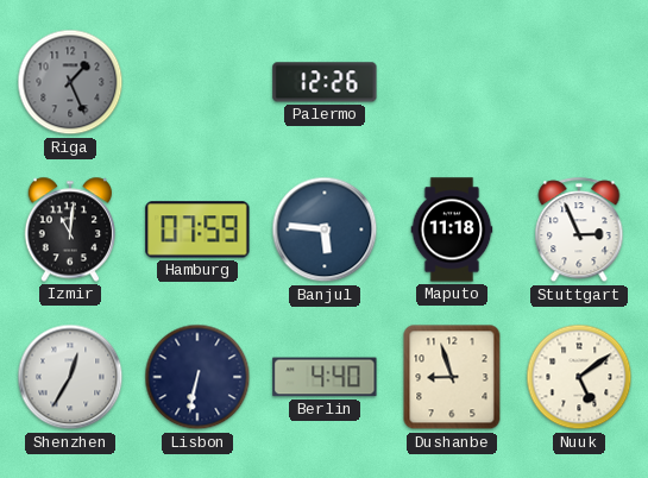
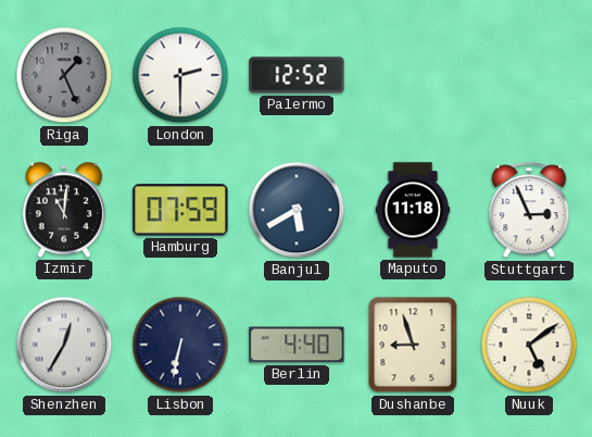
London: none -> 2:30 (180, 75)
Palermo: 12:26 -> 12:52 (297, 75)
Banjul: 5:46 -> 5:40 (297, 210)
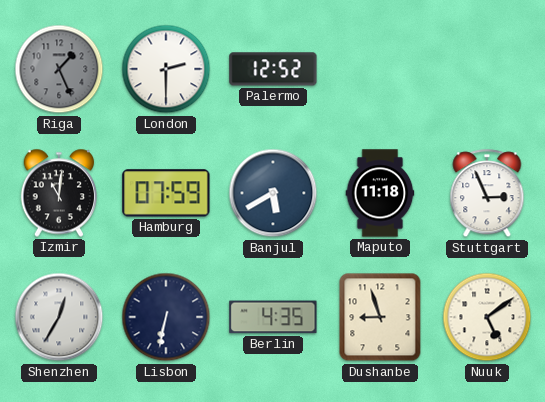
Berlin: 4:40 -> 4:35 (273, 317)
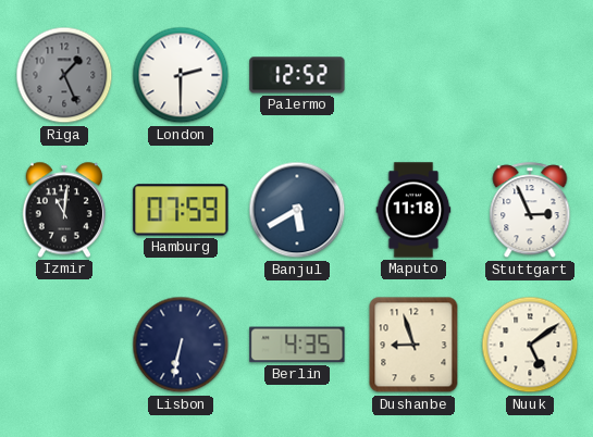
Shenzhen: 12:35 -> none (59, 317)
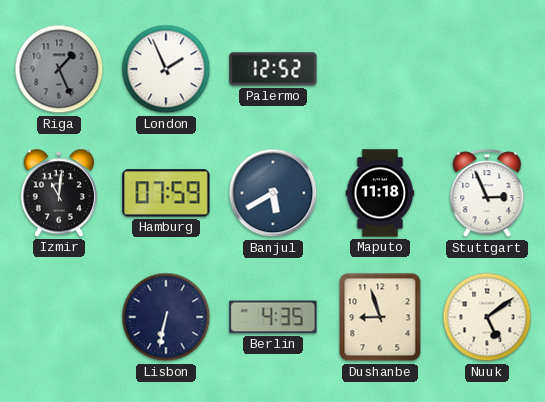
London: 2:30 -> 1:56 (166, 69)
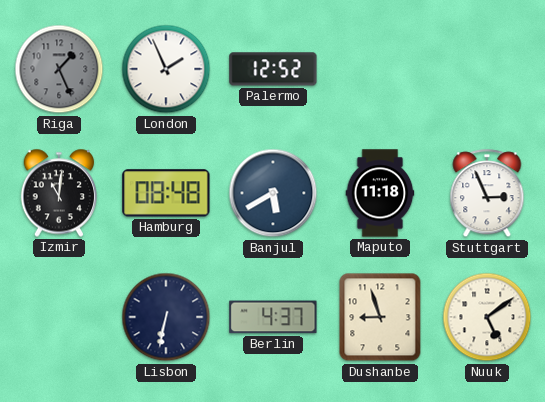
Hamburg: 07:59 -> 08:48 (166, 193)
Berlin: 4:35 -> 4:37 (273, 317)
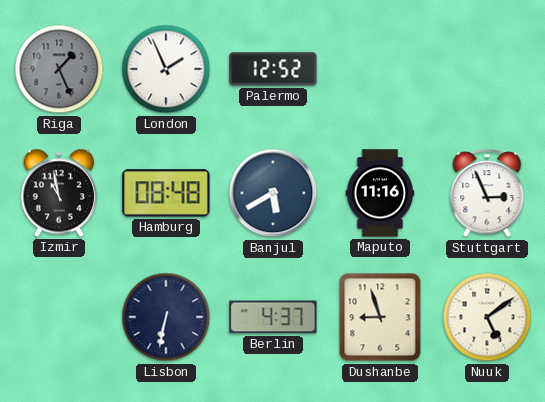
Izmir: 11:01 -> 10:58 (59, 193)
Maputo: 11:18 -> 11:16 (380, 193)
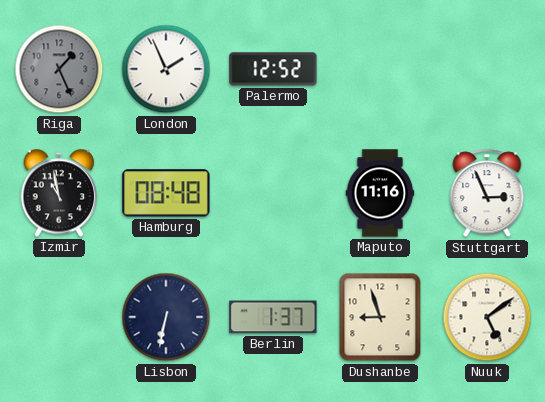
Banjul: 5:40 -> none (273, 193)
Berlin: 4:37 -> 1:37 (273, 317)
